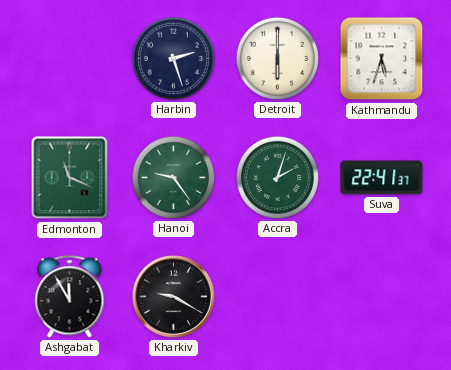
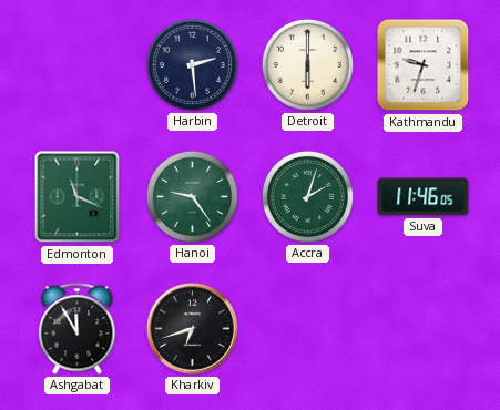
Harbin: 2:27 -> 2:29 (192, 64)
Kathmandu: 5:33 -> 9:33 (424, 65)
Suva: 22:41 -> 11:46 (424, 197)
Kharkiv: 9:20 -> 6:42 (192, 328)
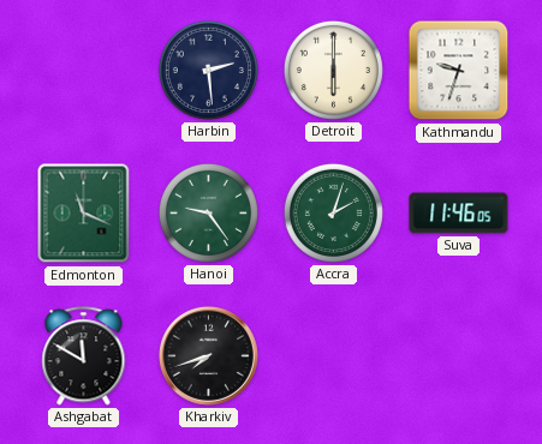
Ashgabat: 11:55 -> 11:50 (84, 356)
Kharkiv: 6:42 -> 7:42 (208, 355)
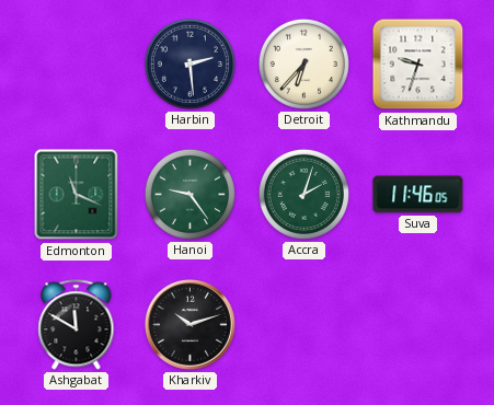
Detroit: 6:00 -> 6:37 (303, 63)
Kharkiv: 7:42 -> 10:12 (189, 324)
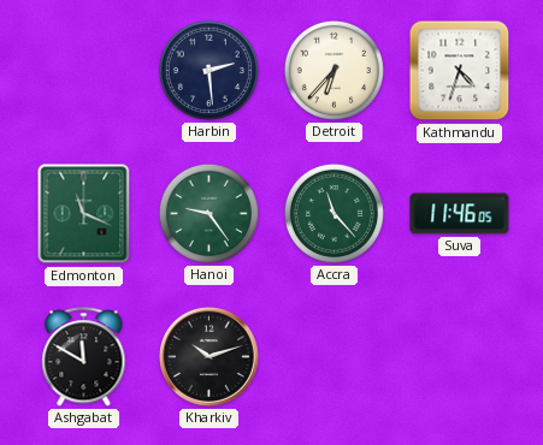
Kathmandu: 9:33 -> 4:33 (460, 71)
Accra: 2:03 -> 11:23 (334, 213)
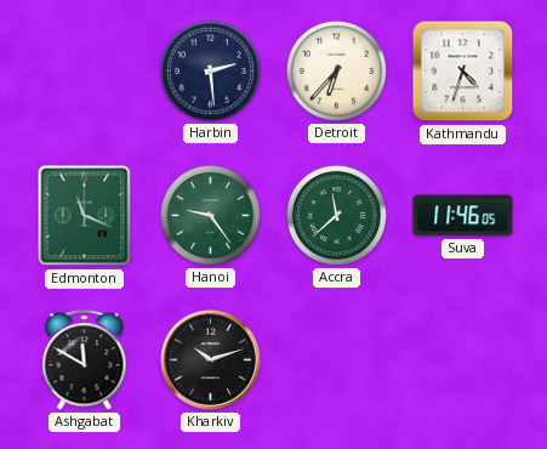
Accra: 11:23 -> 11:38 (336, 215)
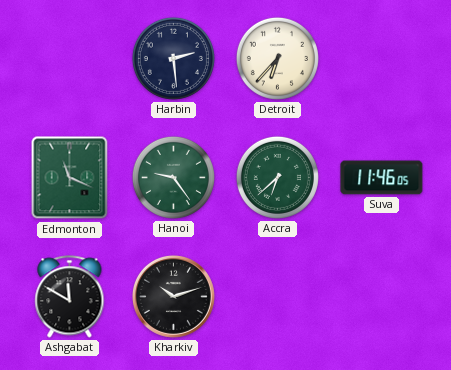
Kathmandu: 4:33 -> none (463, 72)
Accra: 11:38 -> 6:38 (277, 177)
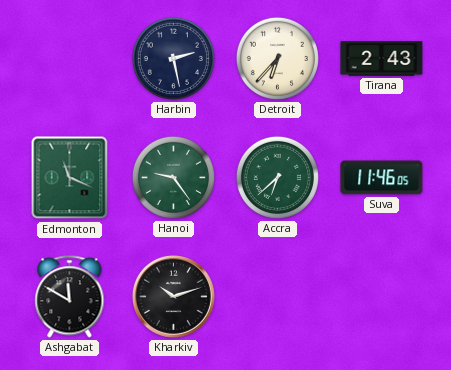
Harbin: 2:29 -> 2:28 (173, 58)
Tirana: none -> 2:43 (382, 59)
